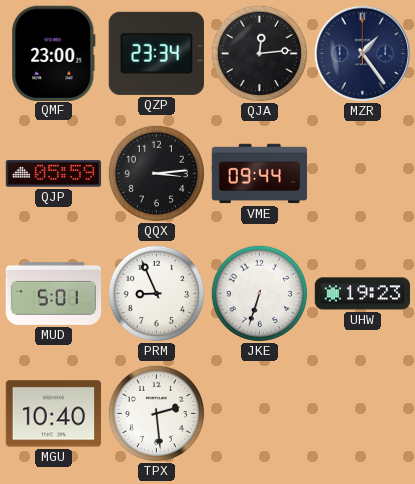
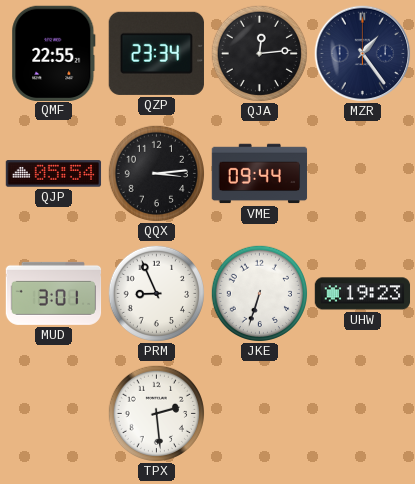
QMF: 23:00 -> 22:55 (54, 53)
QJP: 05:59 -> 05:54 (54, 174)
MUD: 5:01 -> 3:01 (54, 293)
MGU: 10:40 -> none (54, 414)
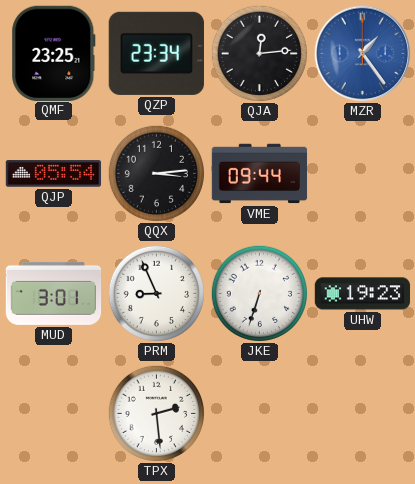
QMF: 22:55 -> 23:25 (54, 53)
MZR dial: navy -> blue (363, 54)
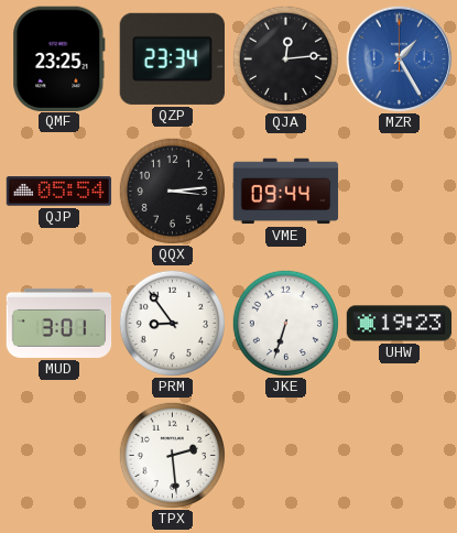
MZR: 1:24 -> 1:25 (400, 59)
PRM: 8:56 -> 8:54 (172, 323)
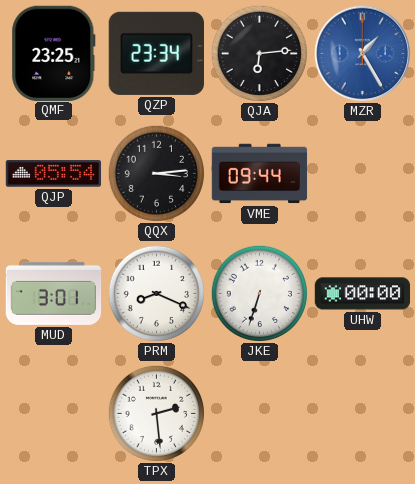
QJA: 12:14 -> 6:14 (259, 53)
PRM: 8:54 -> 8:19 (156, 293)
UHW: 19:23 -> 00:00 (363, 294)
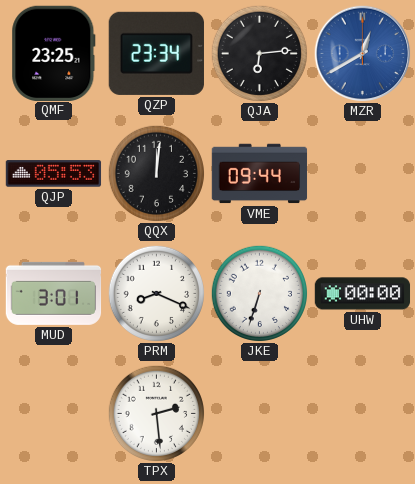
MZR: 1:25 -> 12:40 (363, 54)
QJP: 05:54 -> 05:53 (54, 174)
QQX: 3:14 -> 12:01 (156, 173)
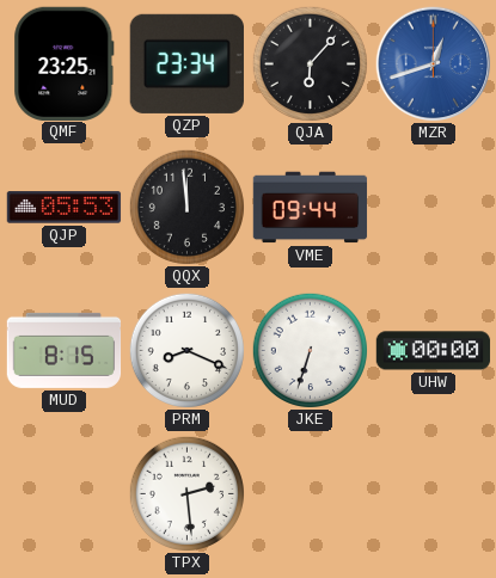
QJA: 6:14 -> 6:07 (310, 63)
MZR: 12:40 -> 12:42 (434, 64)
QQX: 12:01 -> 11:59 (186, 207)
MUD: 3:01 -> 8:15 (65, 350)
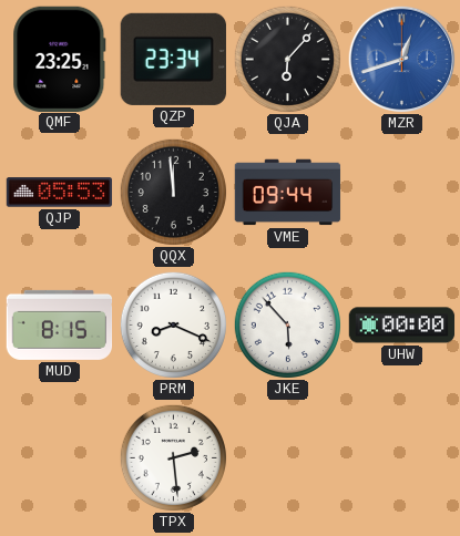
JKE: 6:33 -> 5:53 (287, 324)
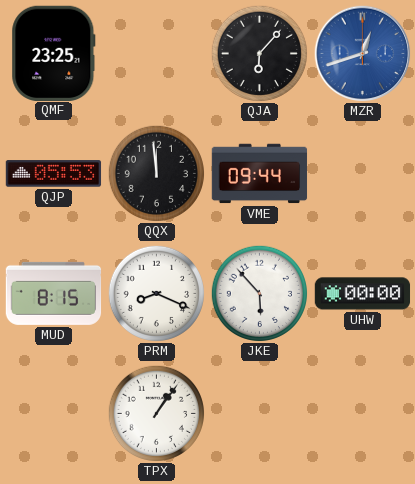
QZP: 23:34 -> none (173, 59)
TPX: 2:29 -> 1:06 (156, 413)
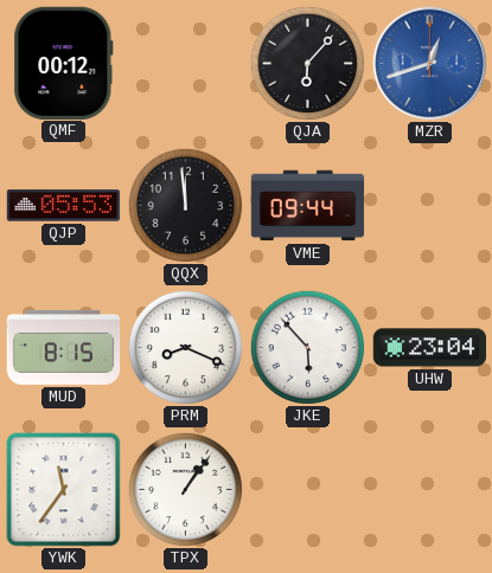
QMF: 23:25 -> 00:12 (64, 63)
UHW: 00:00 -> 23:04 (430, 348)
YWK: none -> 11:36 (64, 490)
